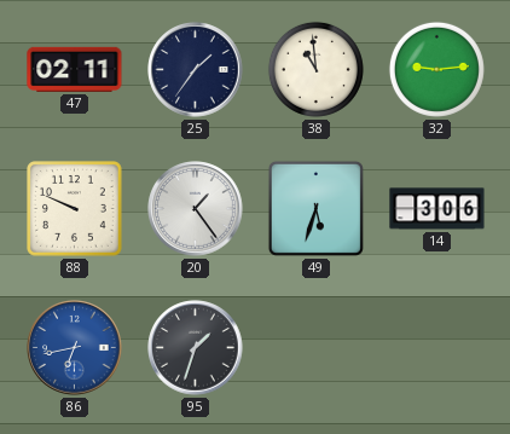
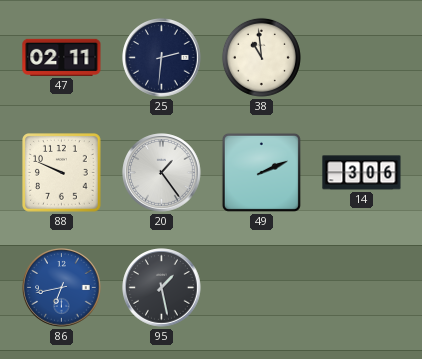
25: 1:36 -> 2:31 (162, 58)
32: 9:14 -> none (436, 69)
49: 5:33 -> 2:11 (261, 172)
95: 1:33 -> 1:28 (162, 288)
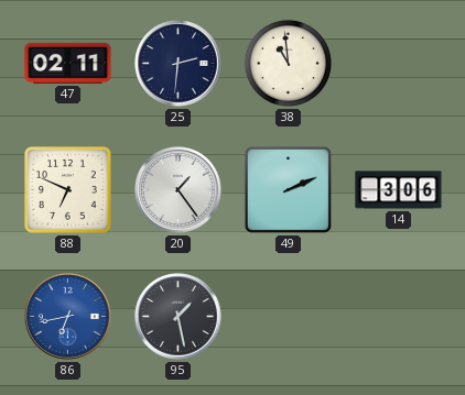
88: 9:49 -> 6:49 (68, 190)
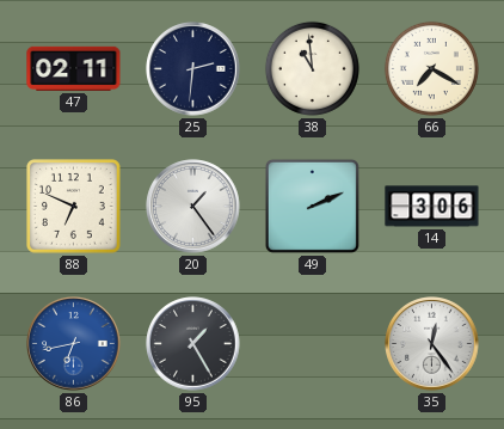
66: none -> 7:20 (431, 68)
95: 1:28 -> 1:25 (193, 344)
35: none -> 12:24 (432, 344)
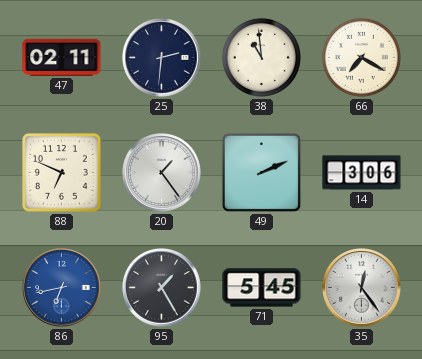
71: none -> 5:45 (262, 288)
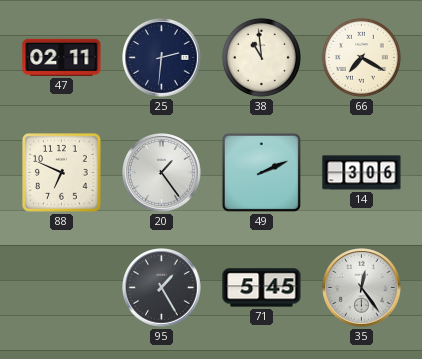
86: 6:43 -> none (62, 288)
